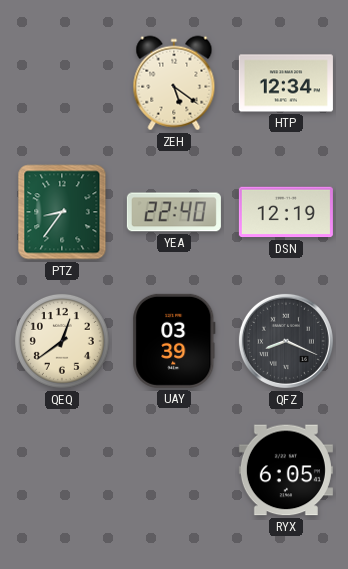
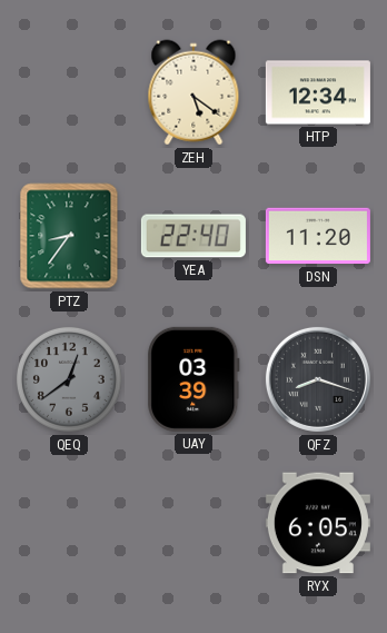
DSN: 12:19 -> 11:20 (318, 236)
QEQ dial: cream -> grey (69, 379)
QFZ: 8:19 -> 8:18 (318, 379)
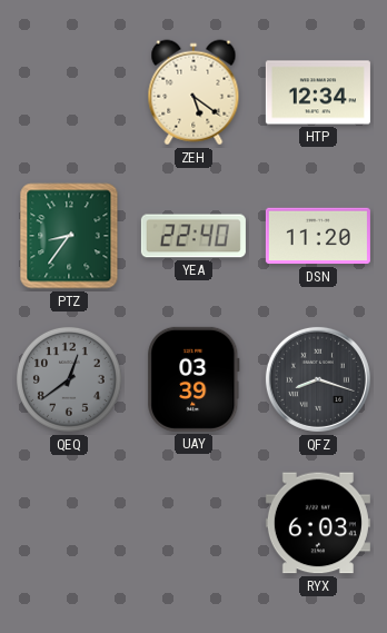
RYX: 6:05 -> 6:03 (318, 523)
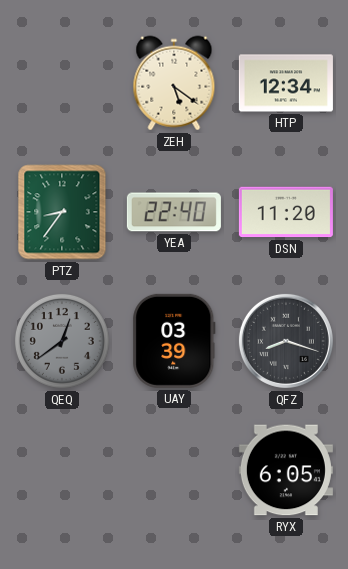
RYX: 6:03 -> 6:05 (286, 470)
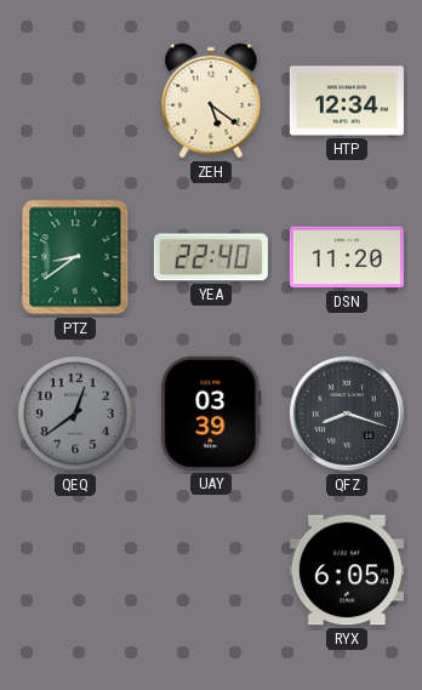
PTZ: 8:36 -> 8:39 (75, 257)
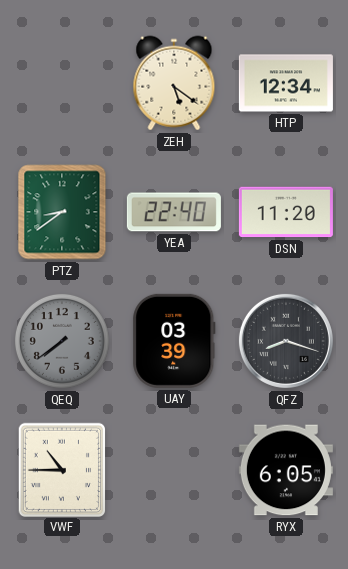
QEQ: 12:39 -> 7:39 (62, 341)
VWF: none -> 10:45 (61, 469)
